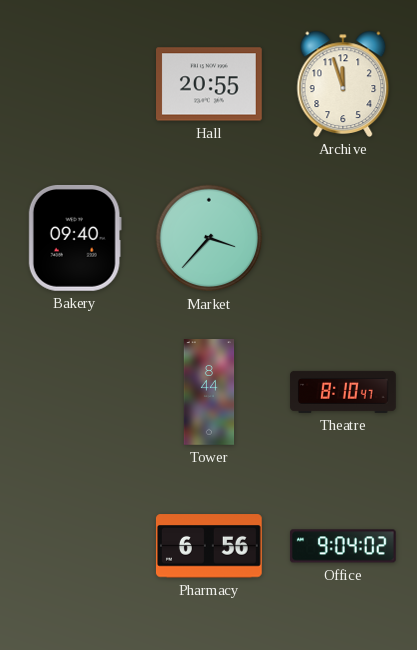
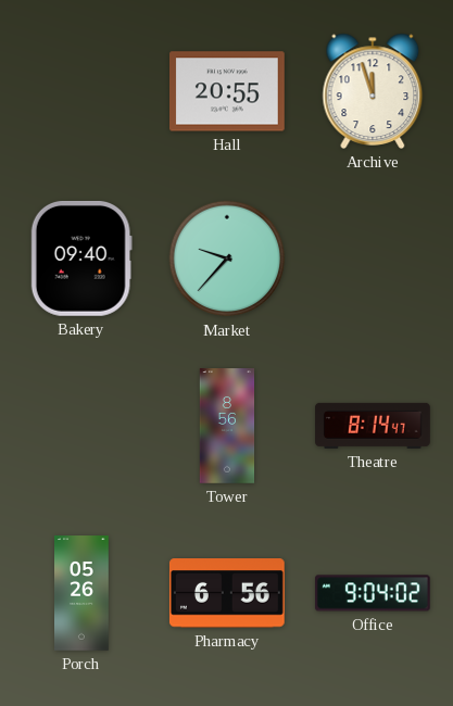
Market: 3:37 -> 9:37 (227, 259)
Tower: 8:44 -> 8:56 (227, 426)
Theatre: 8:10 -> 8:14 (373, 426)
Porch: none -> 05:26 (83, 593)
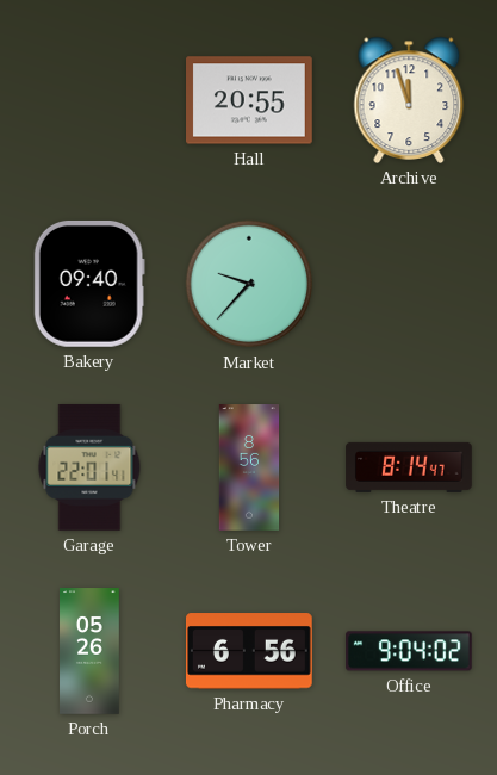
Garage: none -> 22:01 (89, 467)
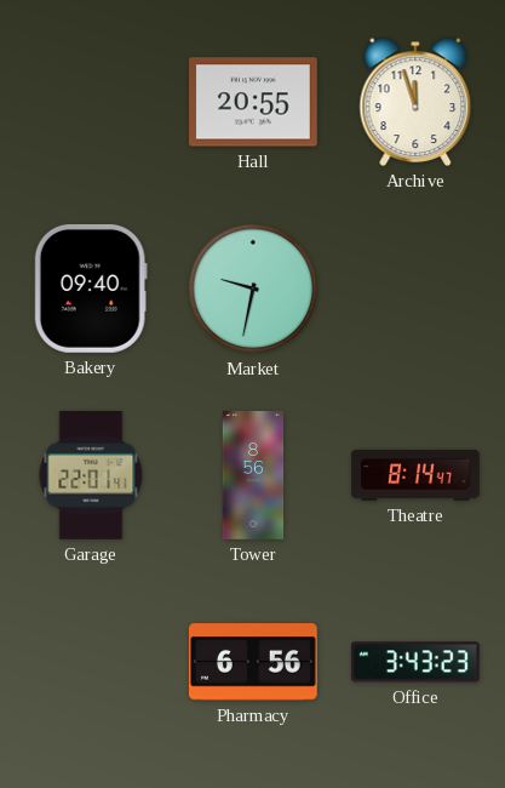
Market: 9:37 -> 9:32 (253, 289)
Porch: 05:26 -> none (91, 651)
Office: 9:04 -> 3:43 (415, 662)
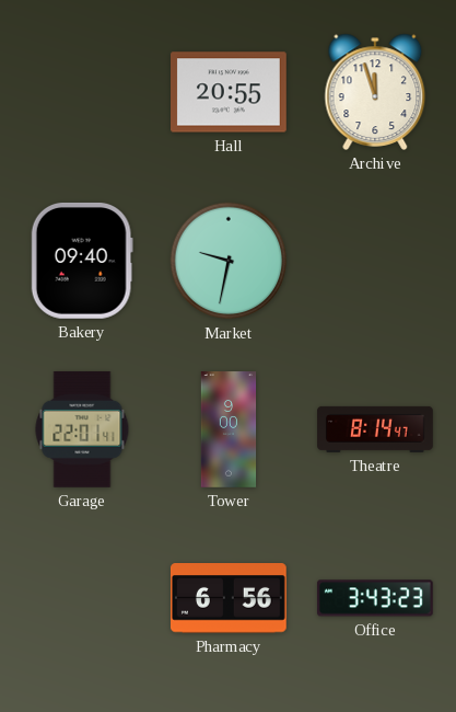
Tower: 8:56 -> 9:00 (229, 429)
